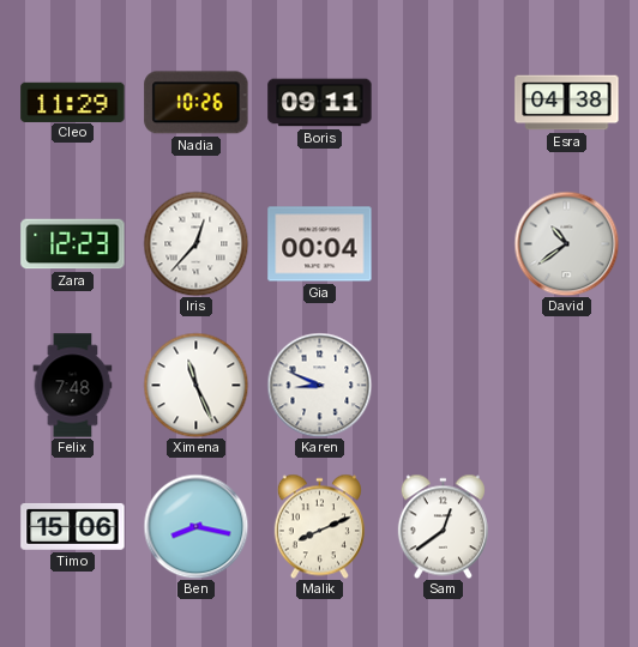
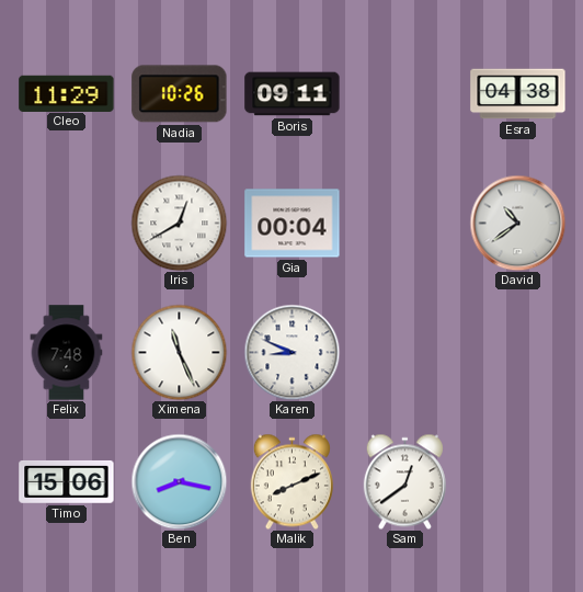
Zara: 12:23 -> none (73, 244)
Iris: 12:37 -> 12:40 (179, 223)
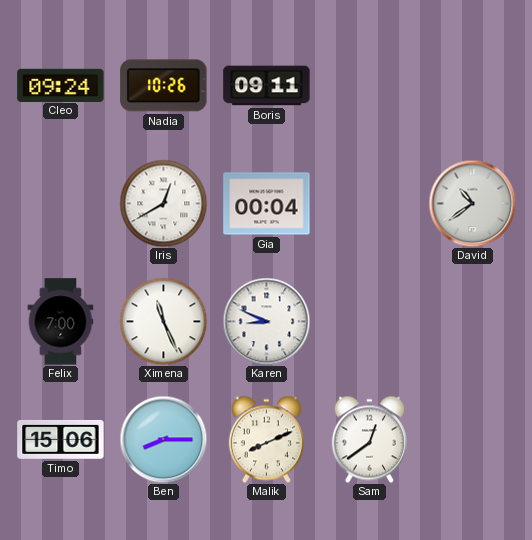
Cleo: 11:29 -> 09:24 (61, 85)
Esra: 04:38 -> none (518, 94)
Felix: 7:48 -> 7:00 (61, 322)
Ben: 8:17 -> 8:15 (163, 439)
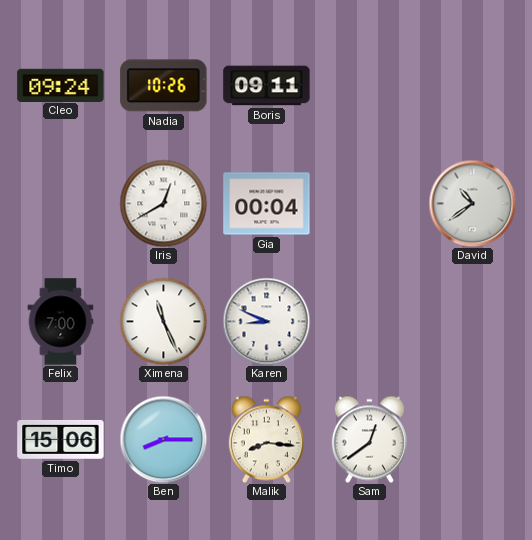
Malik: 8:11 -> 8:16 (266, 439)
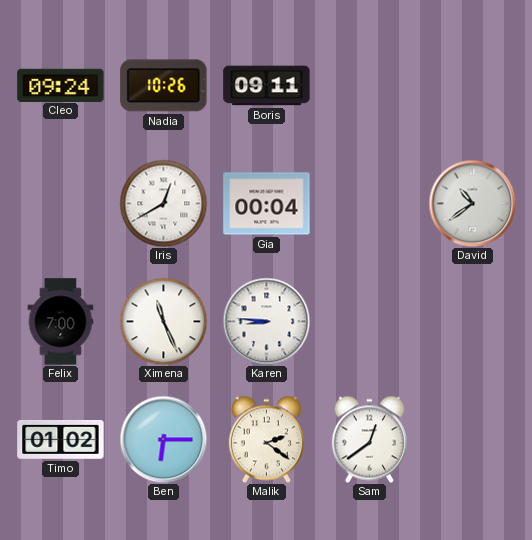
Karen: 8:49 -> 8:46 (266, 321)
Timo: 15:06 -> 01:02 (61, 439)
Ben: 8:15 -> 6:15 (163, 439)
Malik: 8:16 -> 2:21 (266, 439)
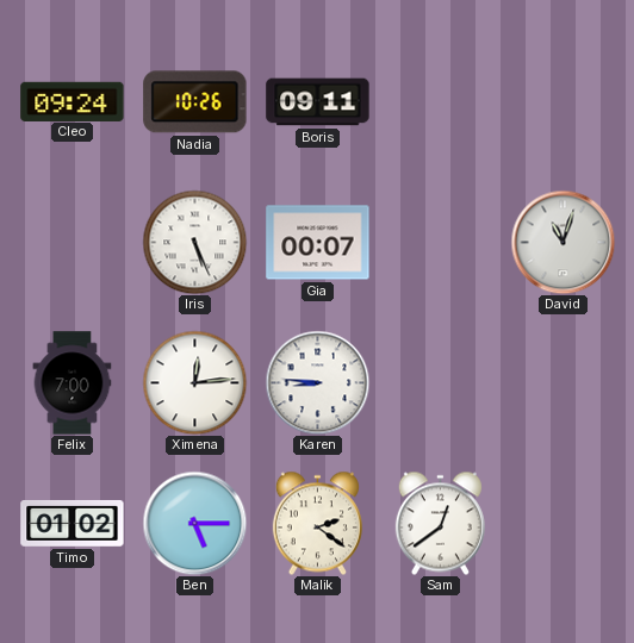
Iris: 12:40 -> 5:26 (194, 242)
Gia: 00:04 -> 00:07 (318, 243)
David: 10:39 -> 11:03 (562, 242)
Ximena: 11:26 -> 12:14 (194, 382)
Ben: 6:15 -> 5:15 (194, 523)
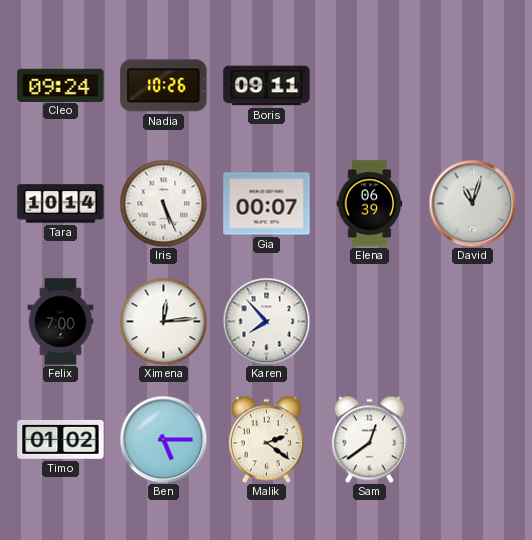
Tara: none -> 10:14 (61, 204)
Elena: none -> 06:39 (370, 204)
Karen: 8:46 -> 7:53 (266, 321)
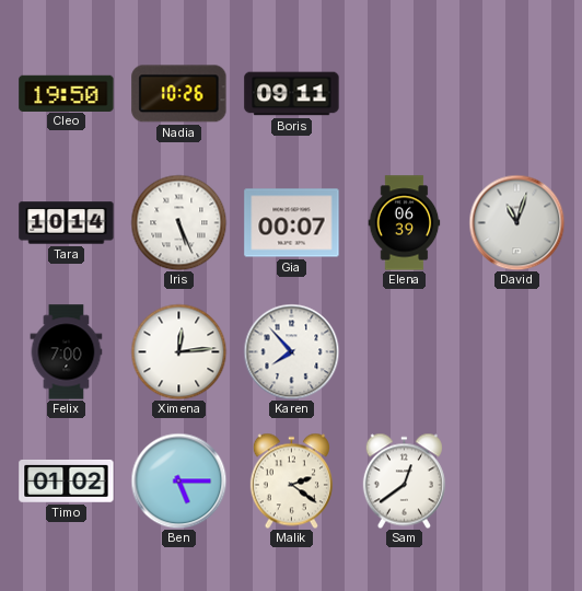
Cleo: 09:24 -> 19:50 (67, 93)
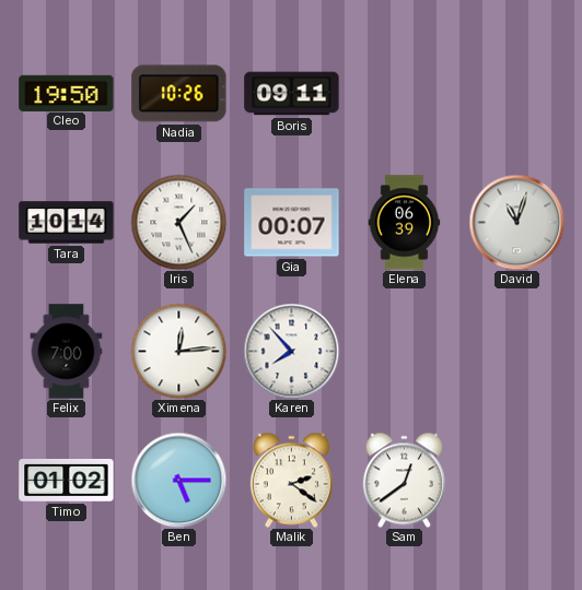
Iris: 5:26 -> 1:26 (178, 222)
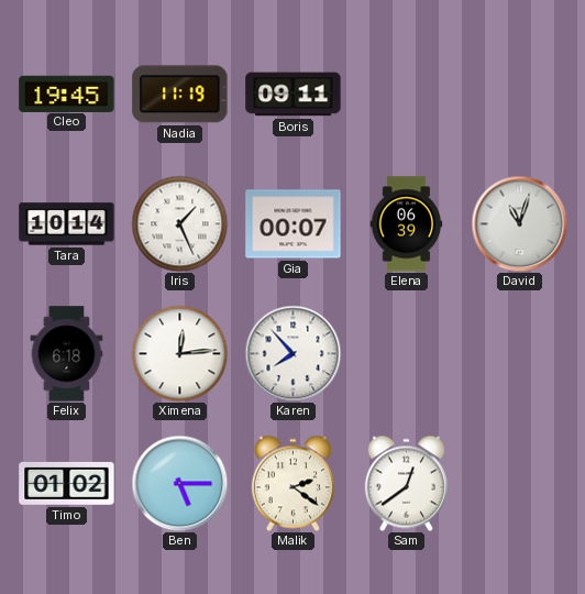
Cleo: 19:50 -> 19:45 (67, 94)
Nadia: 10:26 -> 11:19 (180, 95)
Felix: 7:00 -> 6:18 (67, 354)
